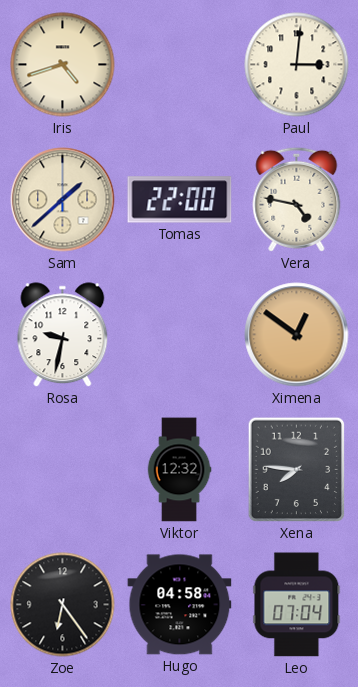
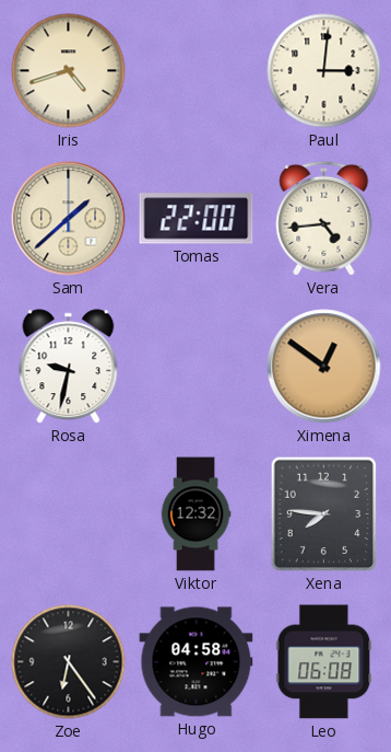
Vera: 4:47 -> 4:44 (324, 218)
Leo: 07:04 -> 06:08 (324, 662)
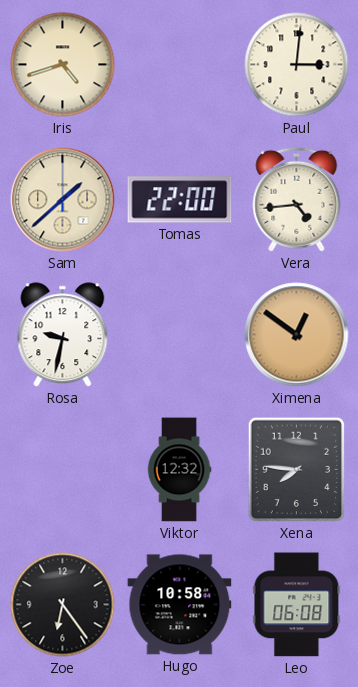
Hugo: 04:58 -> 10:58 (180, 605)
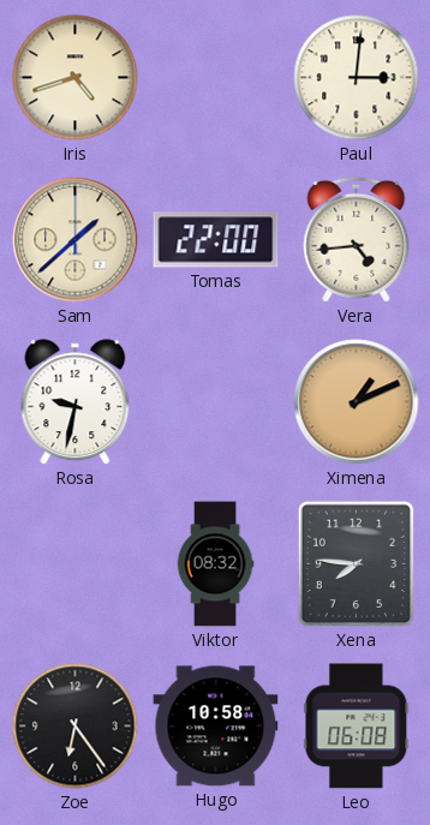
Ximena: 12:51 -> 1:11 (357, 402)
Viktor: 12:32 -> 08:32 (215, 564)
